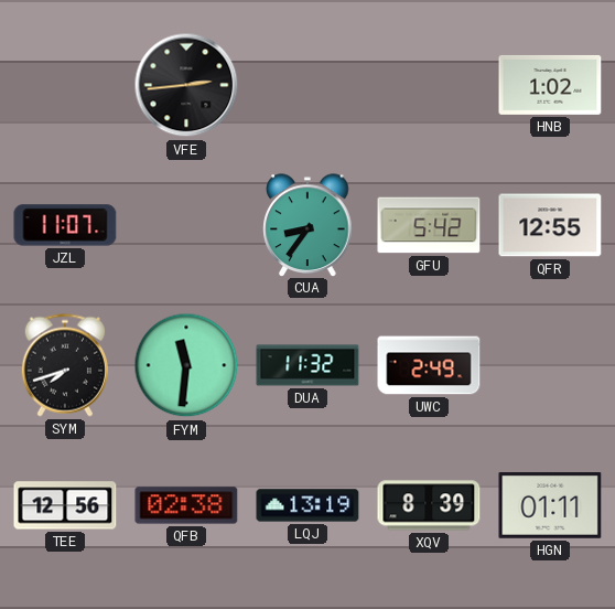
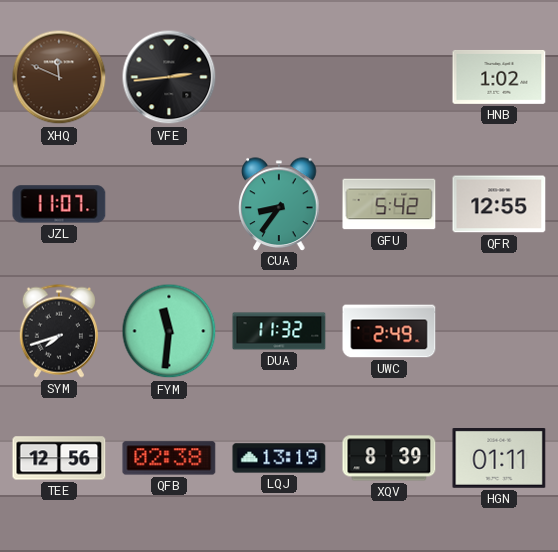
XHQ: none -> 11:49 (59, 77)
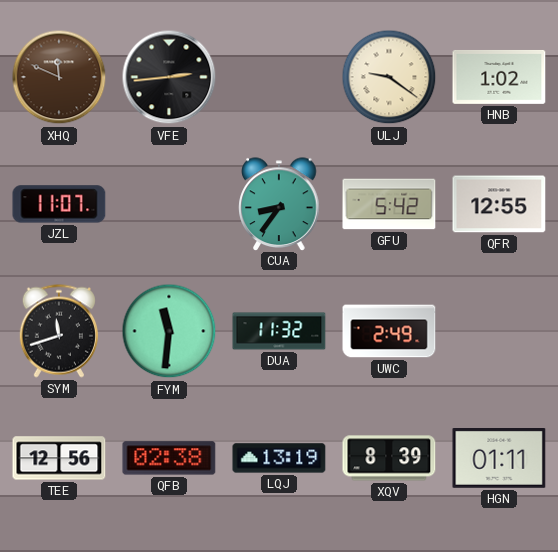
ULJ: none -> 9:21 (389, 77)
SYM: 7:42 -> 11:42 (59, 331)
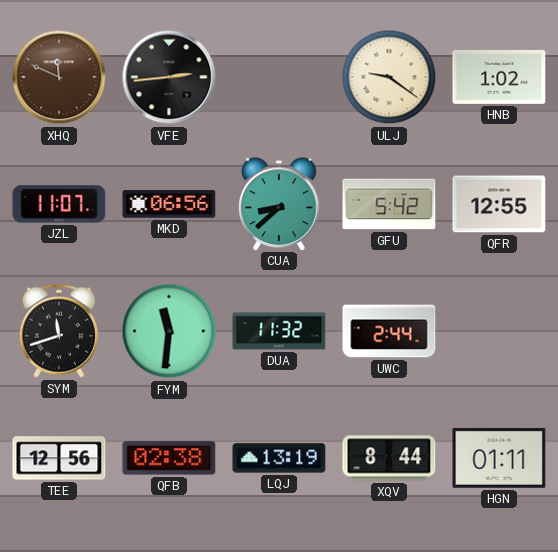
MKD: none -> 06:56 (169, 204)
CUA: 8:36 -> 8:38 (279, 204)
UWC: 2:49 -> 2:44 (389, 331)
XQV: 8:39 -> 8:44 (389, 458)
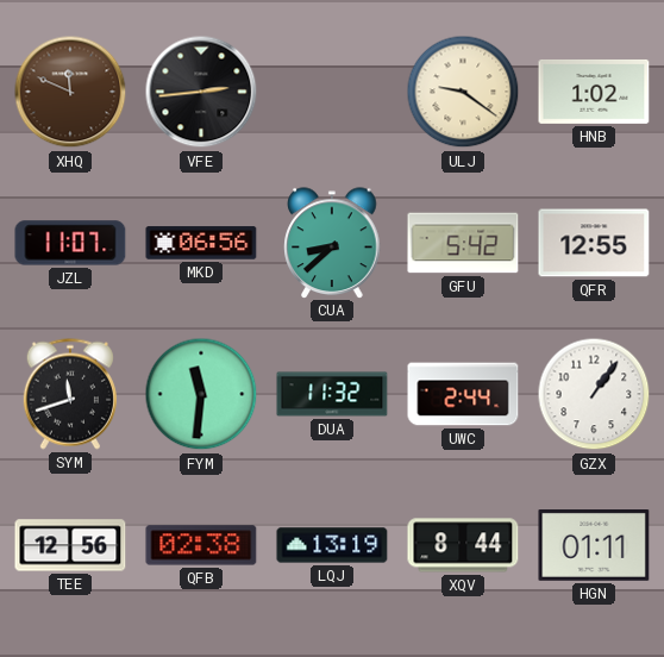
GZX: none -> 1:06 (594, 394)
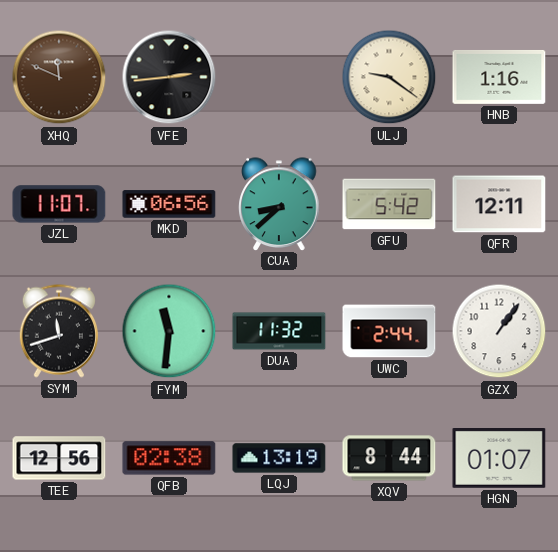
HNB: 1:02 -> 1:16 (499, 77)
QFR: 12:55 -> 12:11 (499, 204)
HGN: 01:11 -> 01:07 (499, 459)
